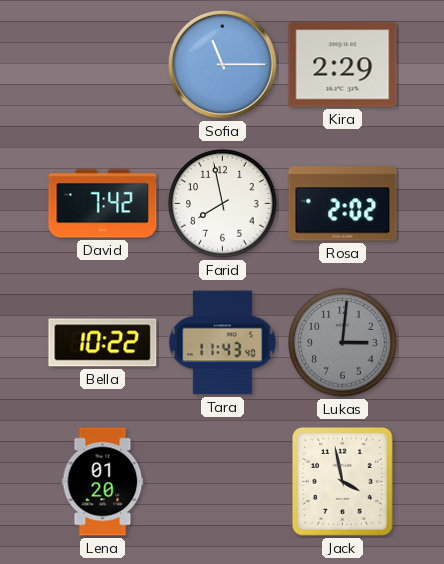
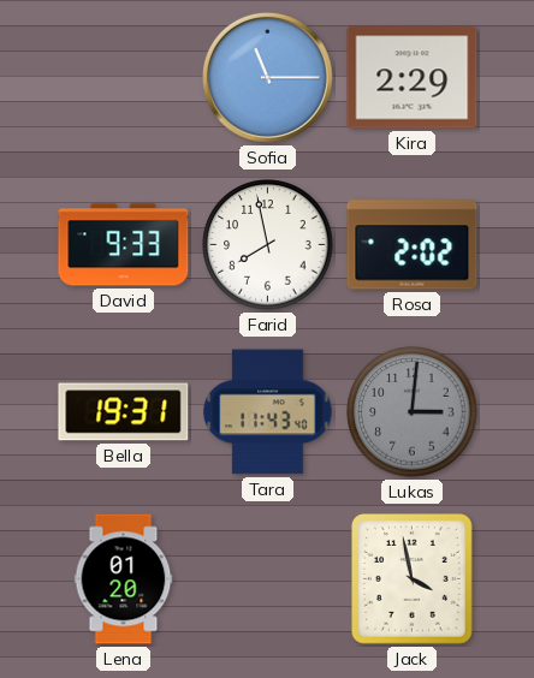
David: 7:42 -> 9:33 (124, 245)
Bella: 10:22 -> 19:31 (124, 412)
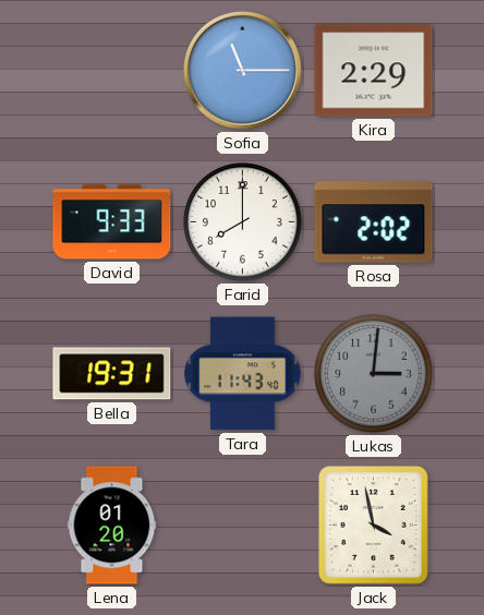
Farid: 7:58 -> 8:00 (243, 222)
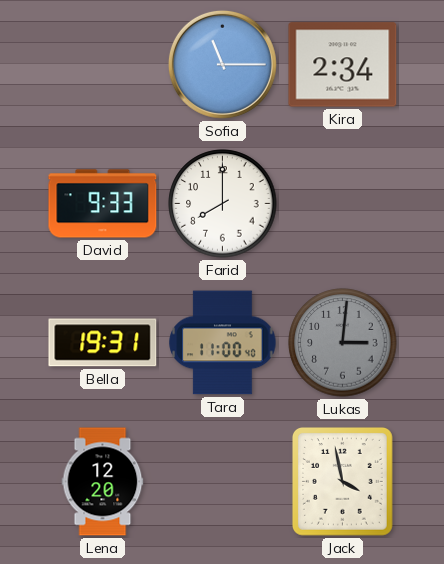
Kira: 2:29 -> 2:34 (343, 65)
Rosa: 2:02 -> none (374, 222)
Tara: 11:43 -> 11:00 (223, 343)
Lena: 01:20 -> 12:20 (103, 482)
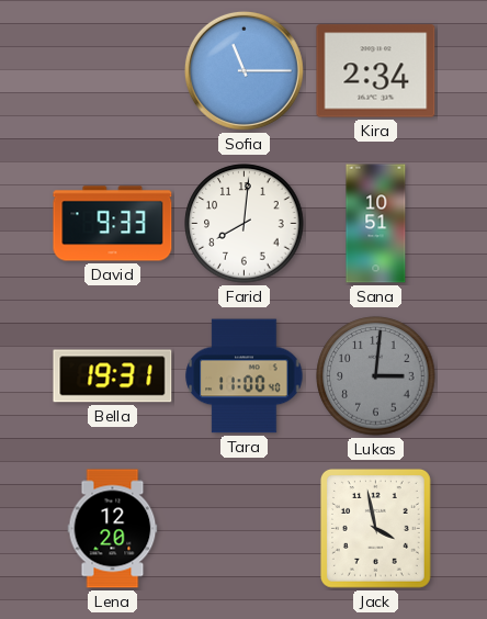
Farid: 8:00 -> 8:01 (245, 224)
Sana: none -> 10:51 (376, 224)
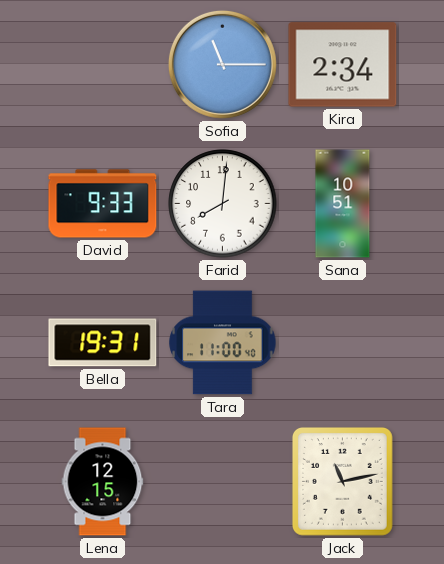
Lukas: 3:01 -> none (376, 376)
Lena: 12:20 -> 12:15 (103, 482)
Jack: 3:58 -> 11:13 (342, 481)
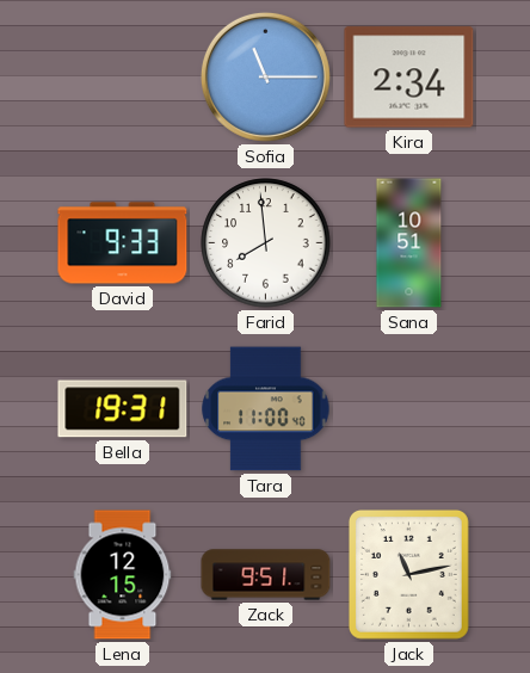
Farid: 8:01 -> 7:59 (266, 243)
Zack: none -> 9:51 (266, 575)
